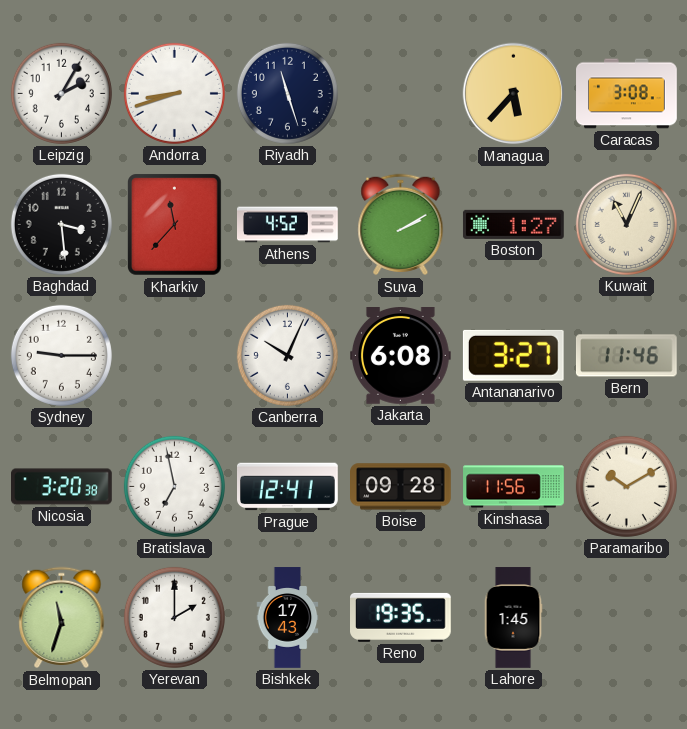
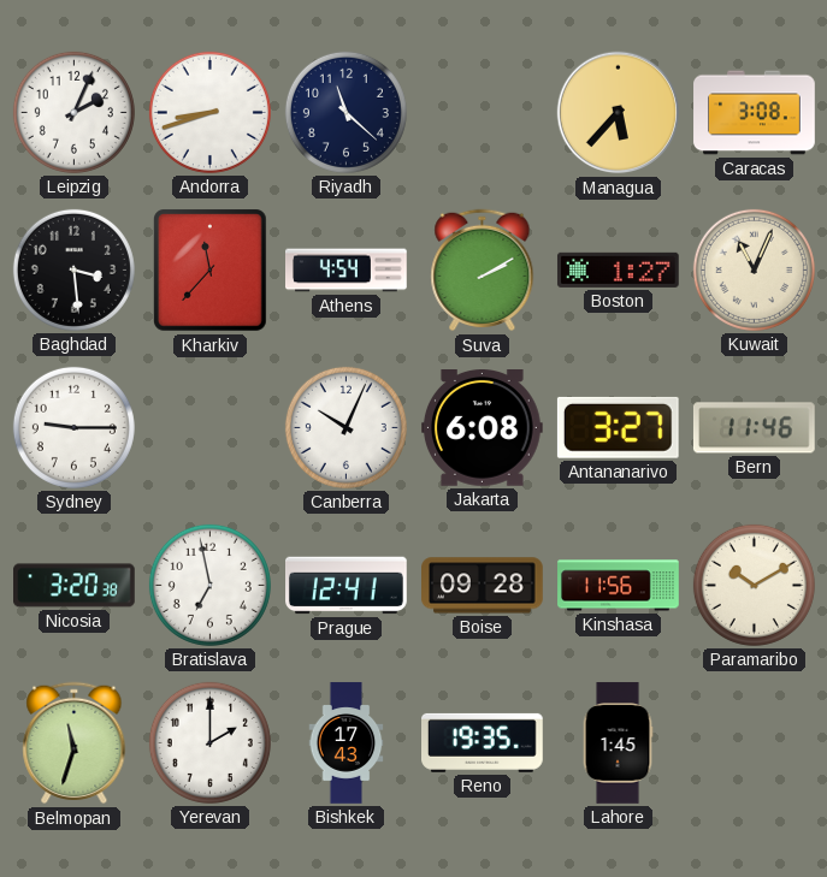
Leipzig: 2:05 -> 2:04 (73, 112)
Riyadh: 11:27 -> 11:22 (345, 112)
Athens: 4:52 -> 4:54 (347, 271)
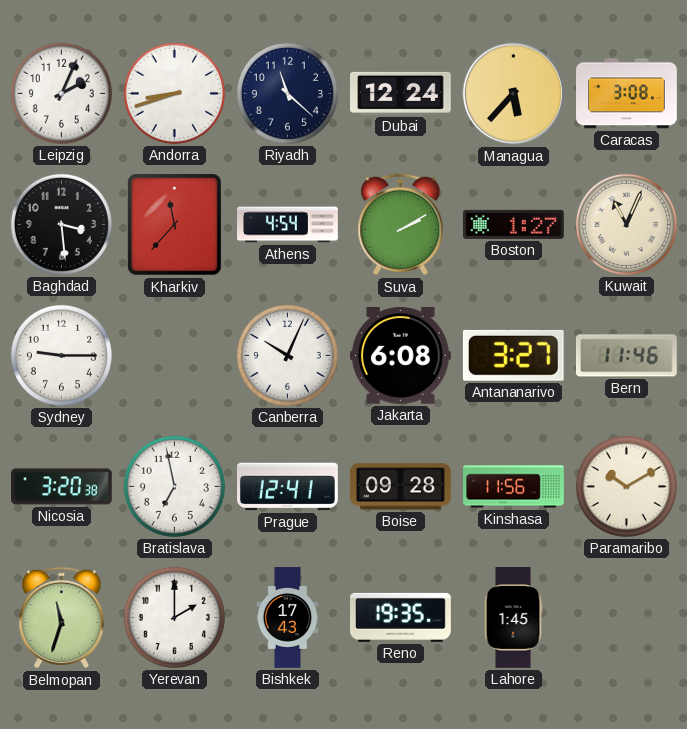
Dubai: none -> 12:24 (401, 93)
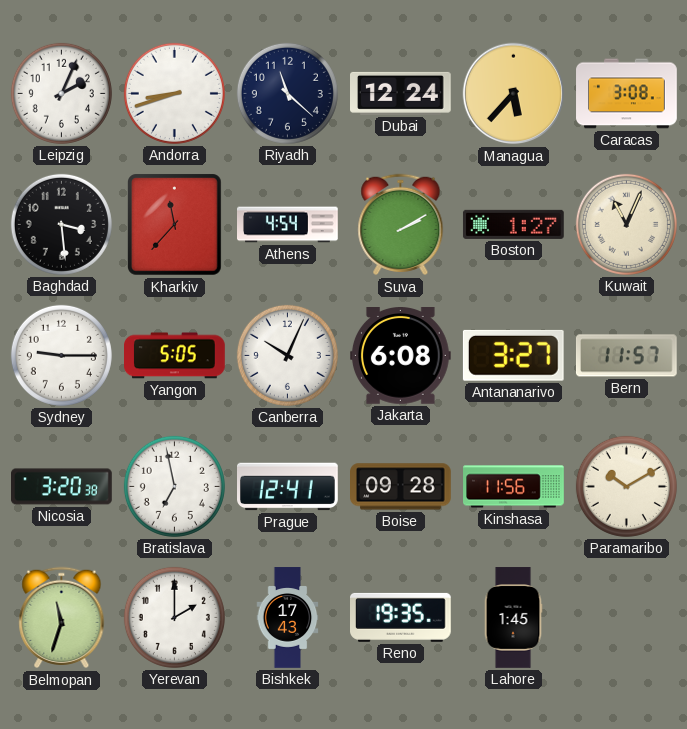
Yangon: none -> 5:05 (175, 356)
Bern: 11:46 -> 11:57 (626, 356)
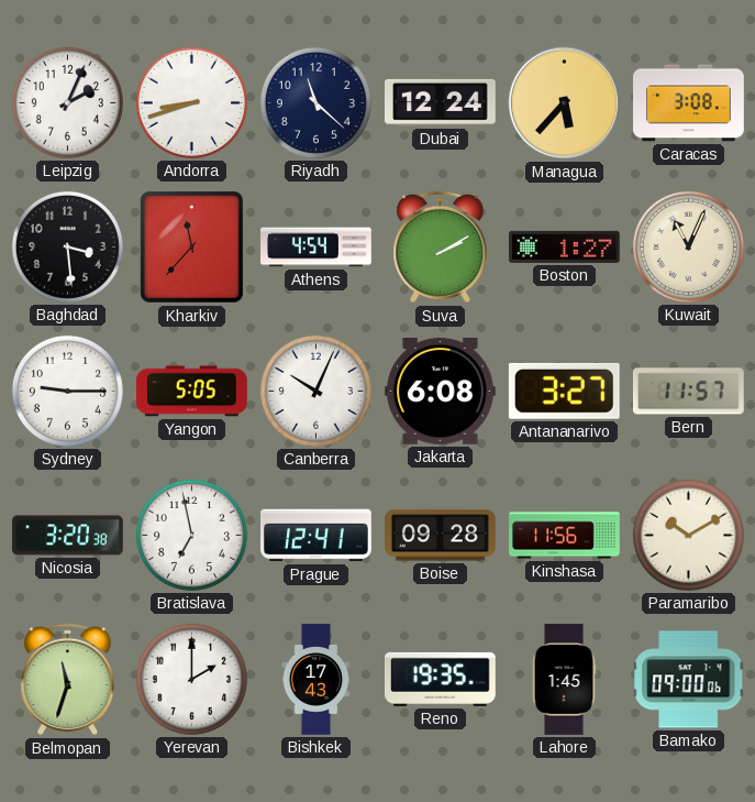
Bamako: none -> 09:00 (689, 680)
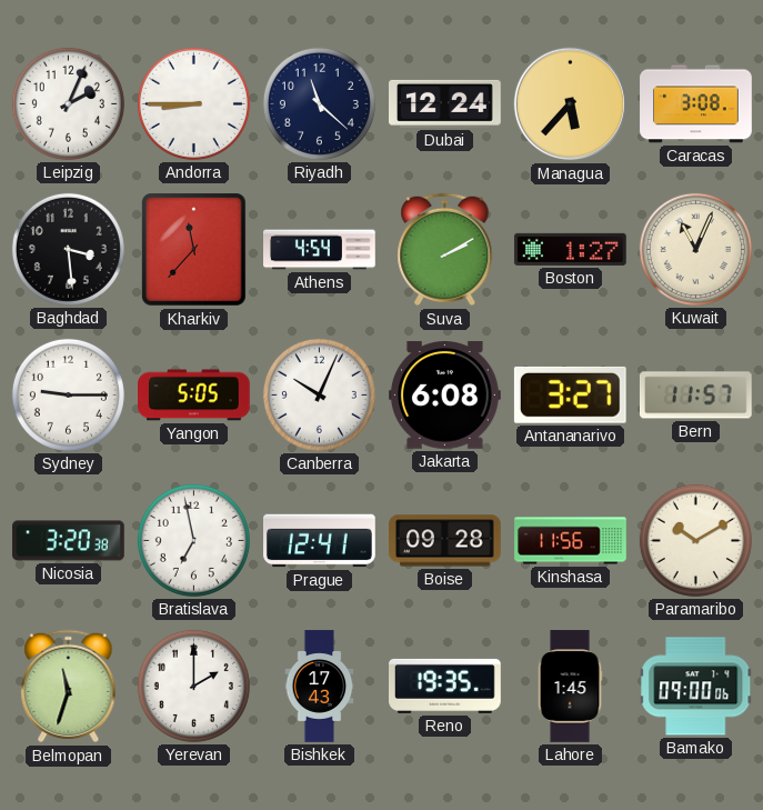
Andorra: 8:42 -> 8:45 (193, 103)
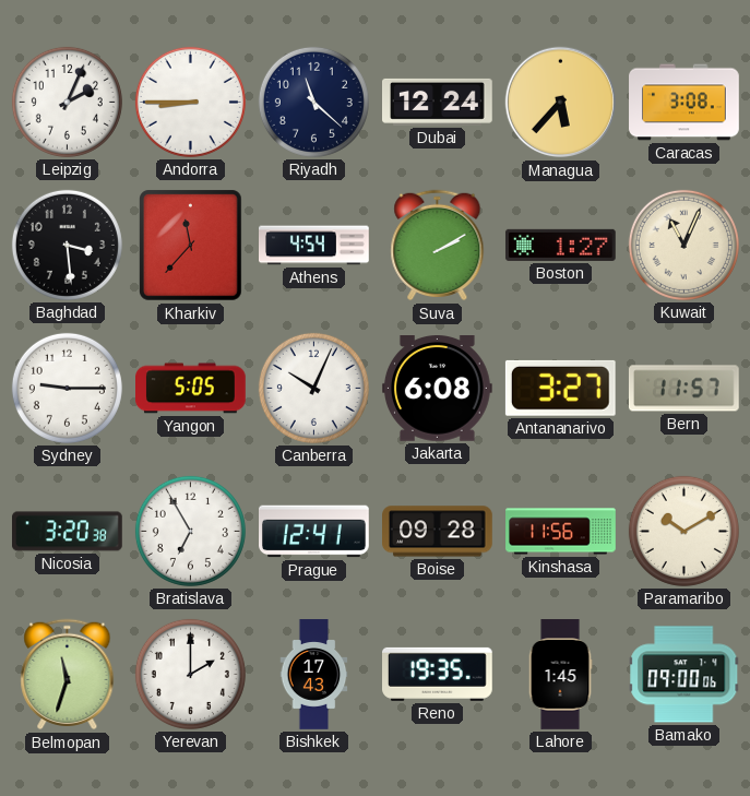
Bratislava: 6:58 -> 6:55 (190, 531)
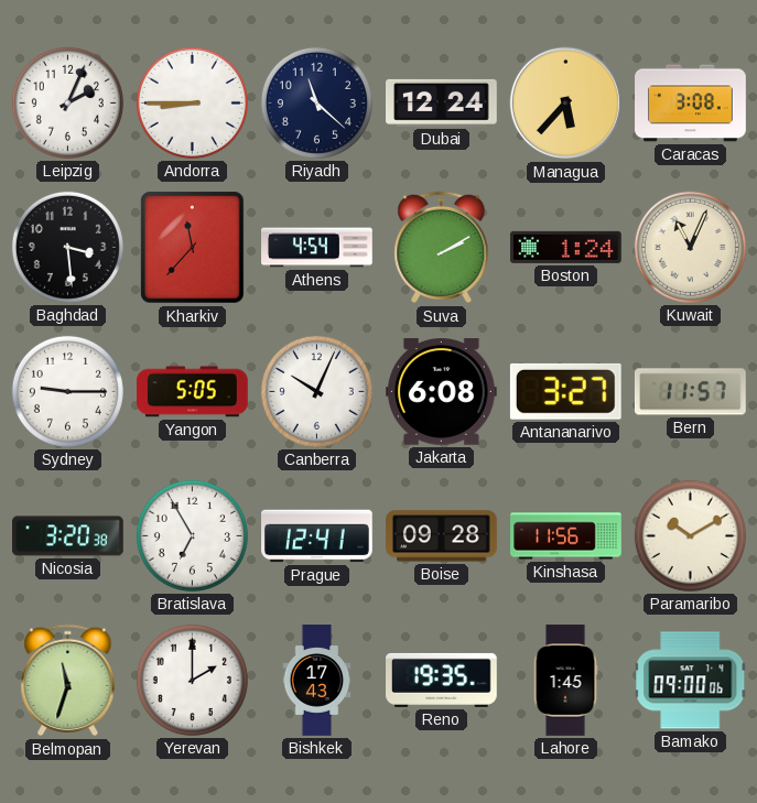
Boston: 1:27 -> 1:24 (566, 247)
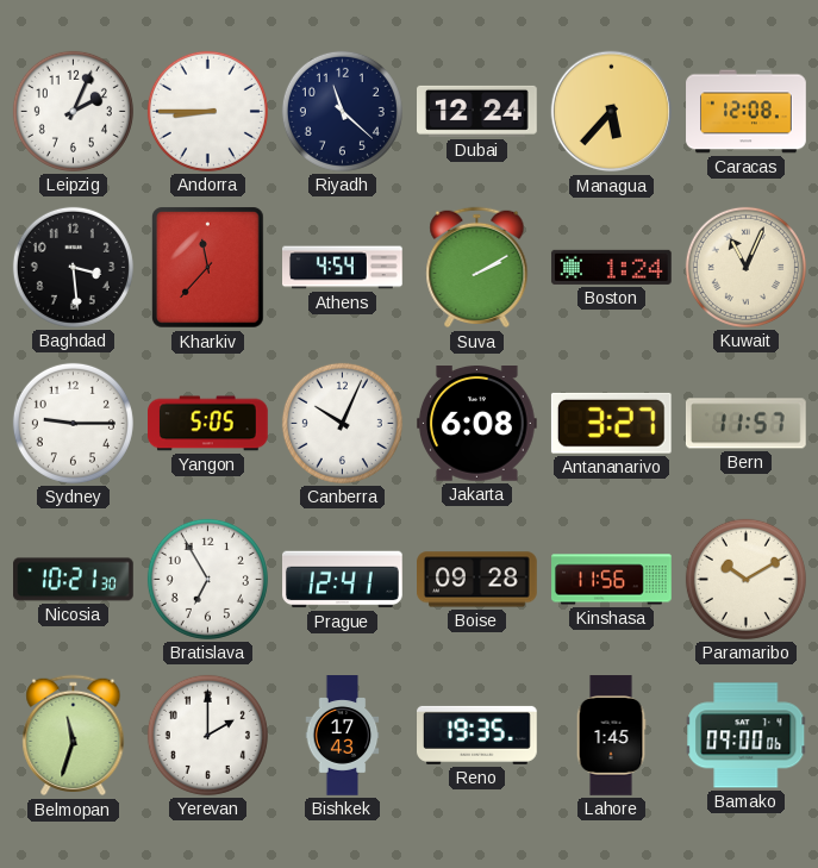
Caracas: 3:08 -> 12:08 (747, 112)
Nicosia: 3:20 -> 10:21 (74, 580)
